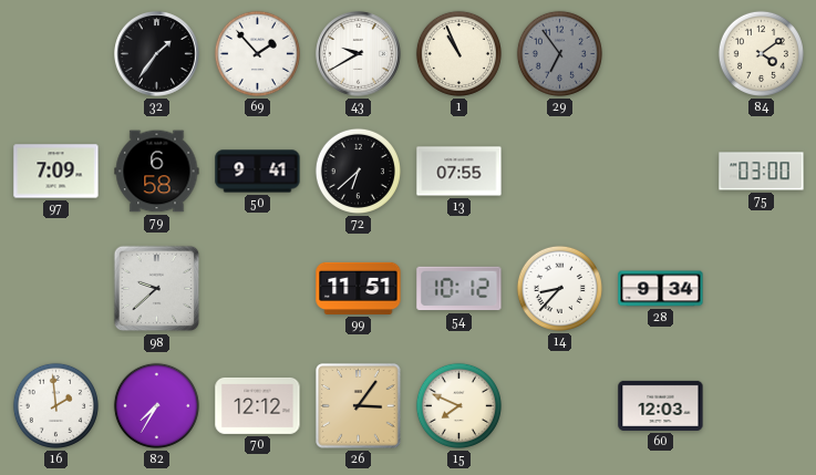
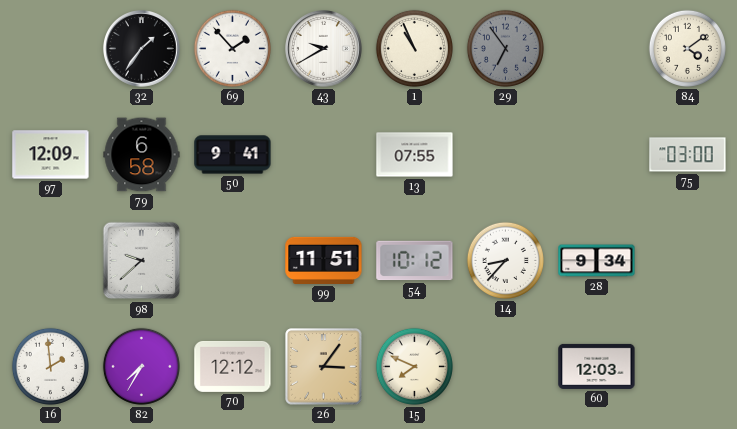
97: 7:09 -> 12:09 (51, 155)
72: 6:38 -> none (358, 171)
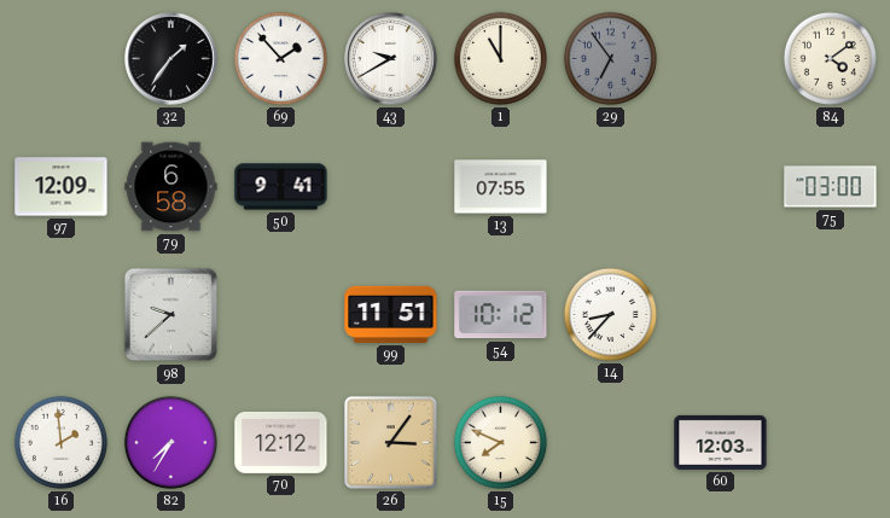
1: 10:56 -> 11:00 (500, 58)
28: 9:34 -> none (597, 261)
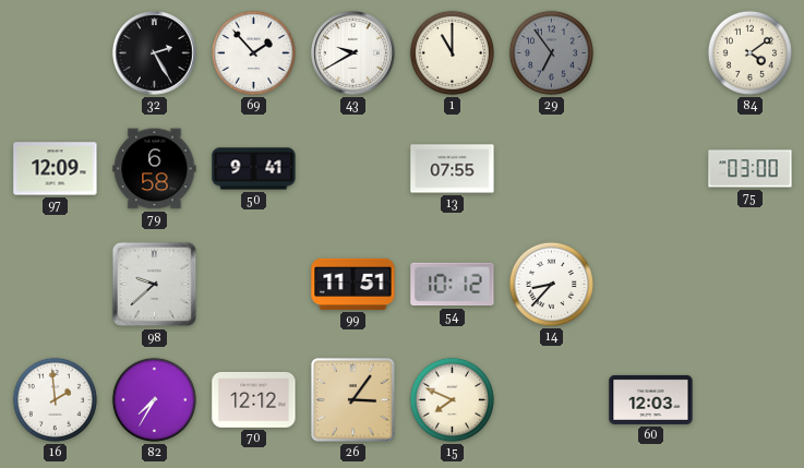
32: 1:36 -> 2:25 (155, 53)
